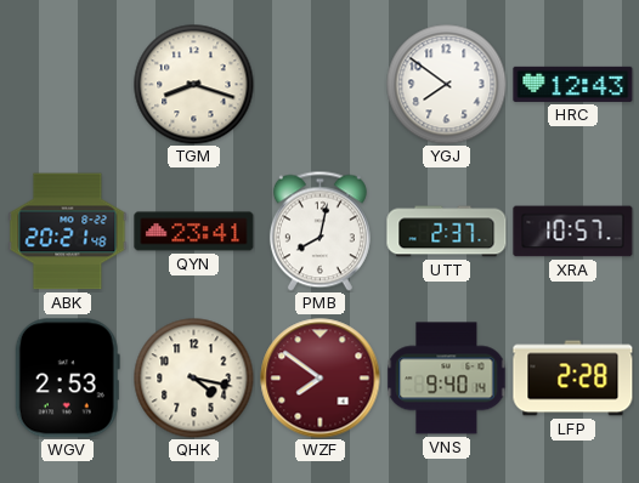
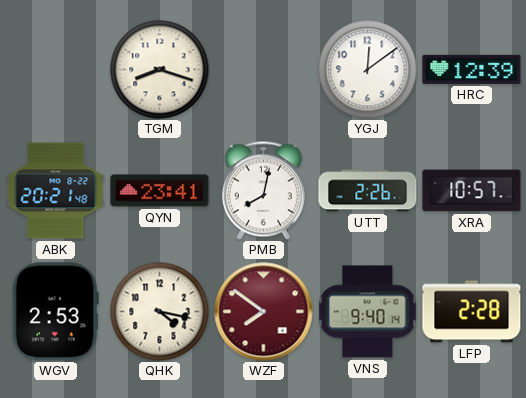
YGJ: 7:51 -> 12:09 (368, 70)
HRC: 12:43 -> 12:39 (472, 69)
UTT: 2:37 -> 2:26 (368, 191)
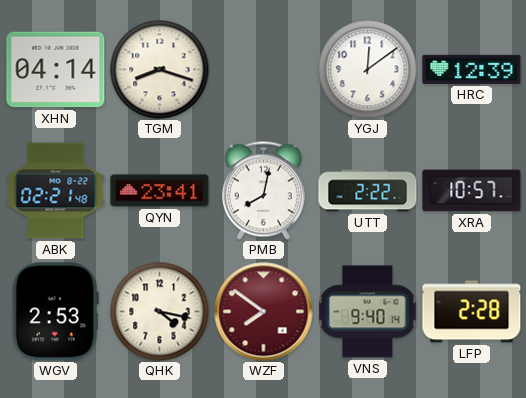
XHN: none -> 04:14 (56, 70)
ABK: 20:21 -> 02:21 (56, 191)
UTT: 2:26 -> 2:22 (368, 191)
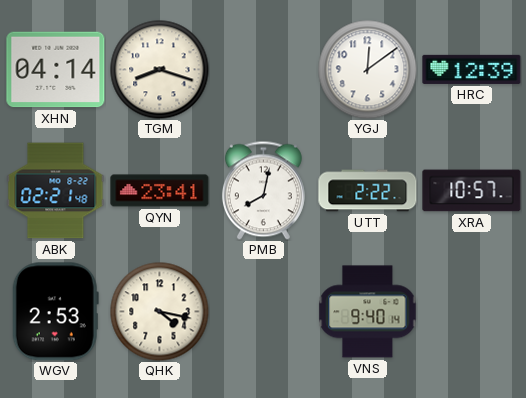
WZF: 7:51 -> none (264, 312)
LFP: 2:28 -> none (472, 312)
